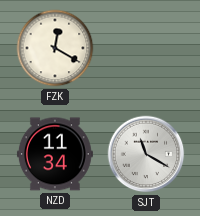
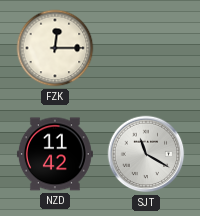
FZK: 12:20 -> 12:15 (55, 48)
NZD: 11:34 -> 11:42 (55, 154)
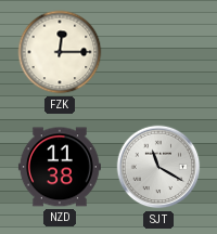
NZD: 11:42 -> 11:38 (60, 167)
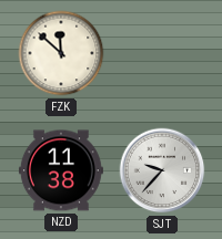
FZK: 12:15 -> 11:52 (61, 53)
SJT: 11:20 -> 9:37 (162, 170)
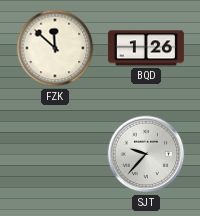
BQD: none -> 1:26 (146, 48)
NZD: 11:38 -> none (61, 170)
